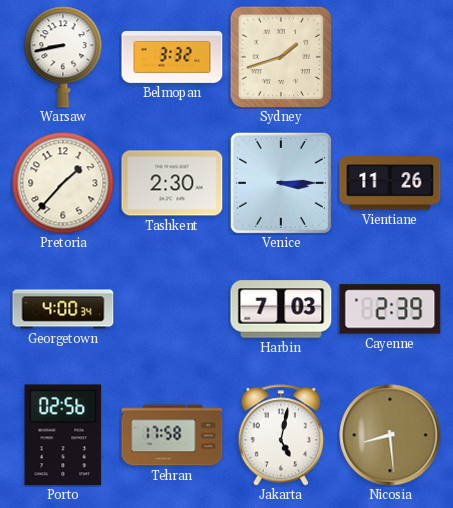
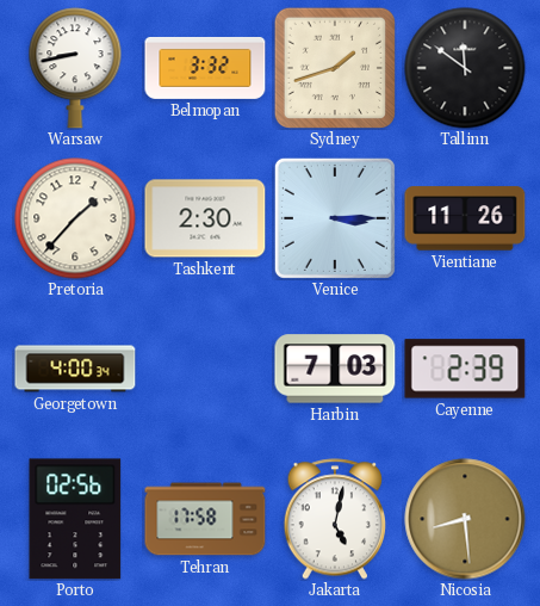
Tallinn: none -> 11:51 (465, 68)
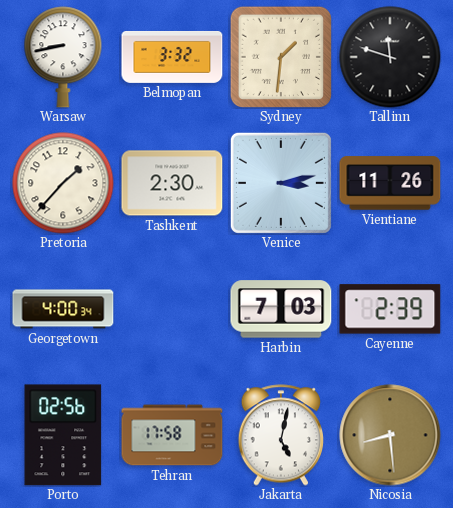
Sydney: 1:42 -> 1:31 (280, 56)
Tallinn: 11:51 -> 11:48 (390, 57)
Venice: 3:15 -> 3:13 (281, 183)
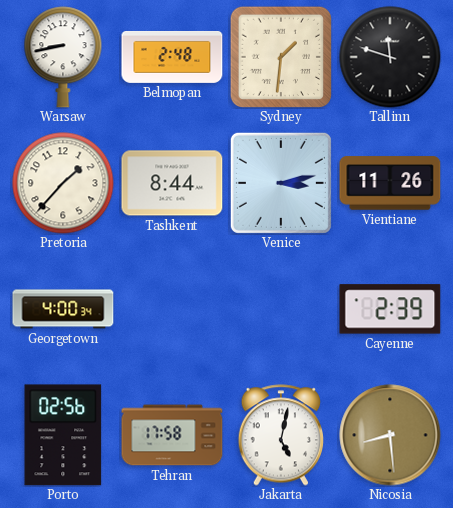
Belmopan: 3:32 -> 2:48 (172, 57)
Tashkent: 2:30 -> 8:44 (172, 183)
Harbin: 7:03 -> none (281, 309)
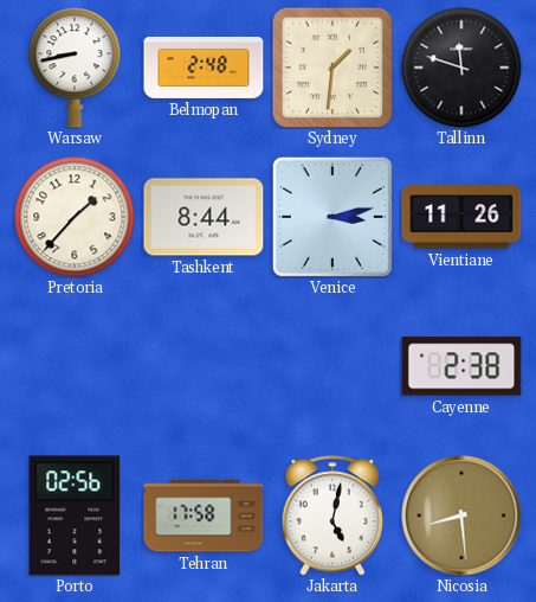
Georgetown: 4:00 -> none (63, 309)
Cayenne: 2:39 -> 2:38 (461, 366)
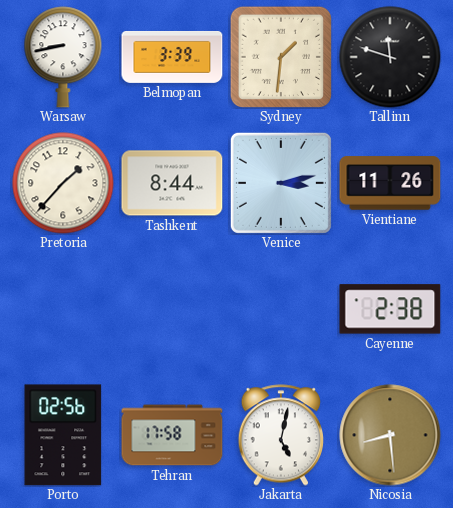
Belmopan: 2:48 -> 3:39 (172, 57)
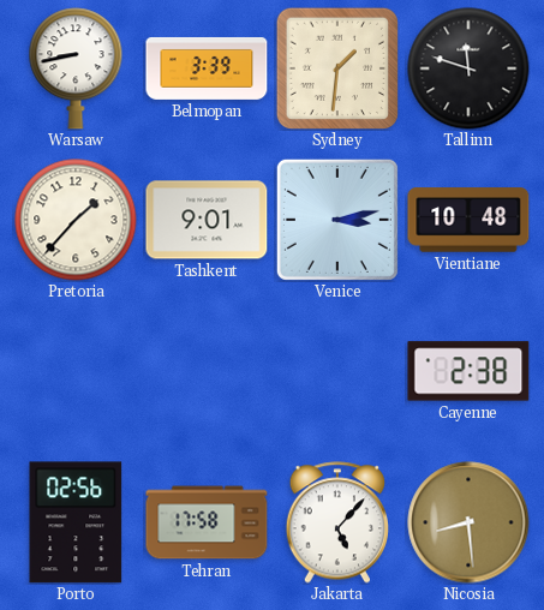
Tashkent: 8:44 -> 9:01 (207, 220)
Vientiane: 11:26 -> 10:48 (468, 220)
Jakarta: 5:02 -> 5:07 (336, 522)
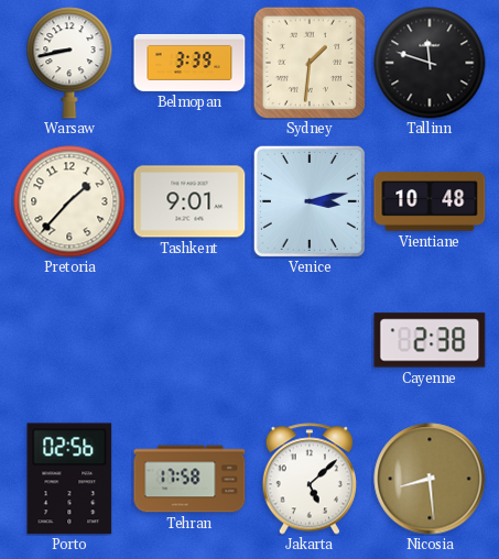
Jakarta: 5:07 -> 5:08 (308, 479)
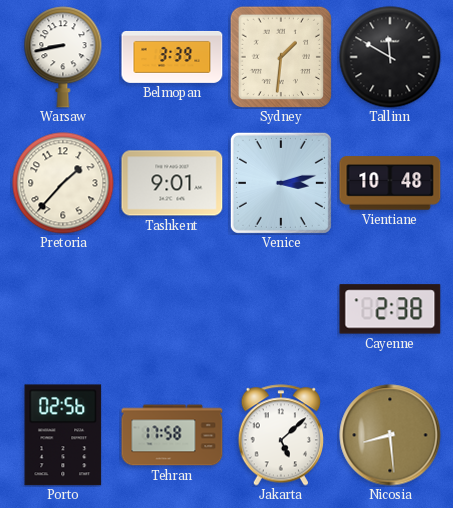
Tallinn: 11:48 -> 11:50 (390, 57)
